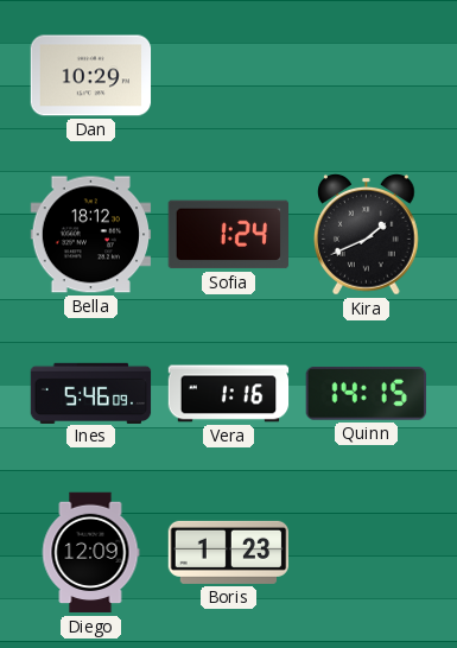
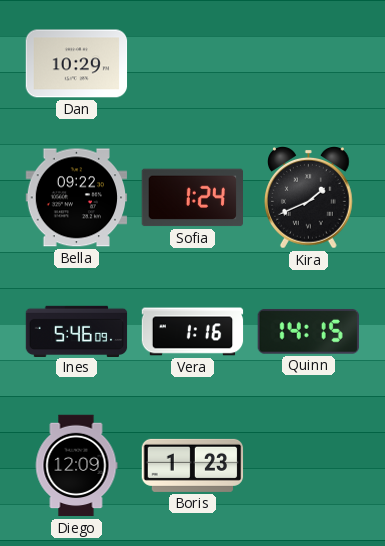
Bella: 18:12 -> 09:22 (77, 198)
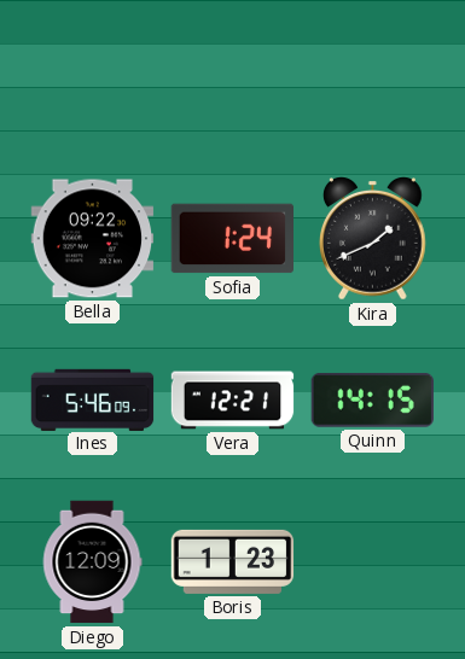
Dan: 10:29 -> none (77, 64)
Vera: 1:16 -> 12:21 (233, 401)
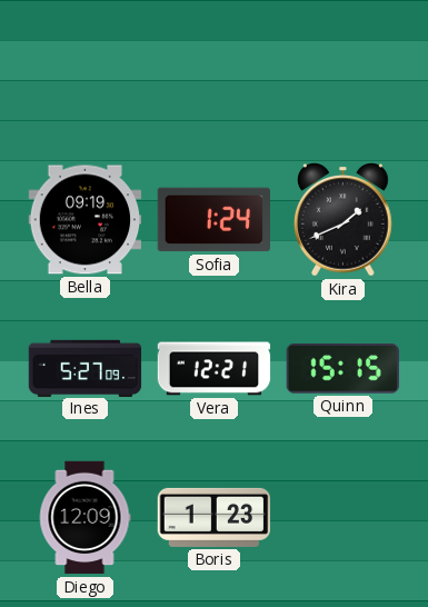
Bella: 09:22 -> 09:19 (86, 220)
Ines: 5:46 -> 5:27 (86, 368)
Quinn: 14:15 -> 15:15 (342, 368)
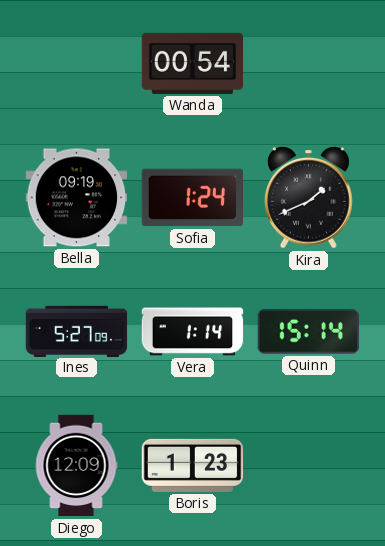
Wanda: none -> 00:54 (193, 63)
Vera: 12:21 -> 1:14 (193, 332)
Quinn: 15:15 -> 15:14 (308, 331)
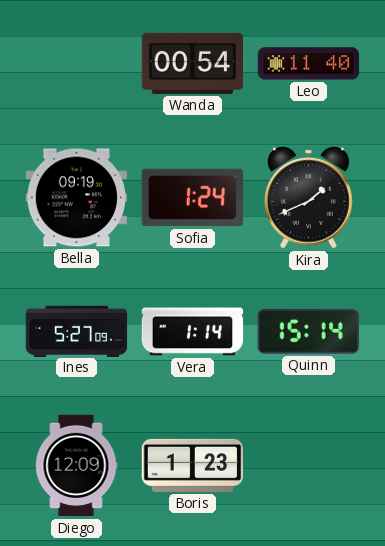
Leo: none -> 11:40 (309, 64)
